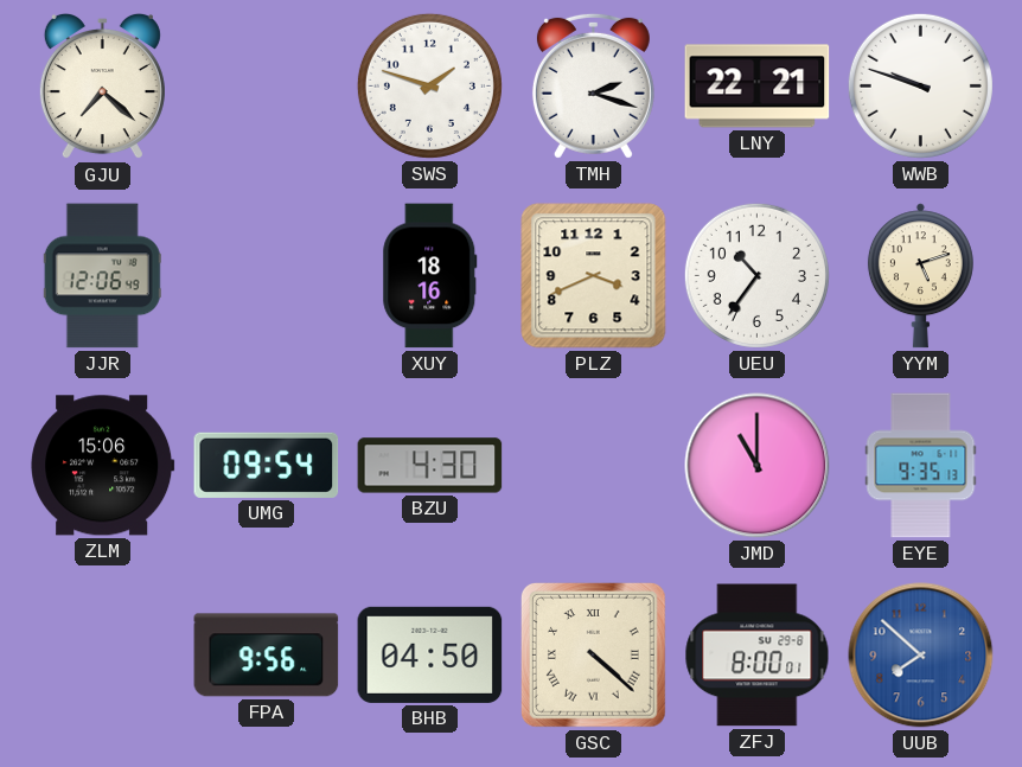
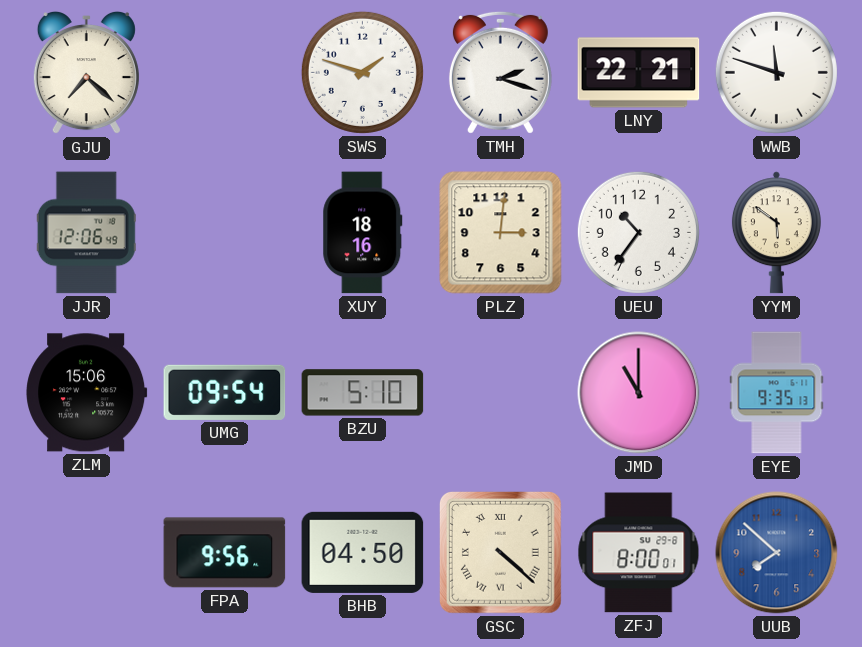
WWB: 9:48 -> 11:48 (776, 72)
PLZ: 3:41 -> 3:01 (501, 233)
YYM: 5:12 -> 5:51 (776, 233)
BZU: 4:30 -> 5:10 (363, 393)
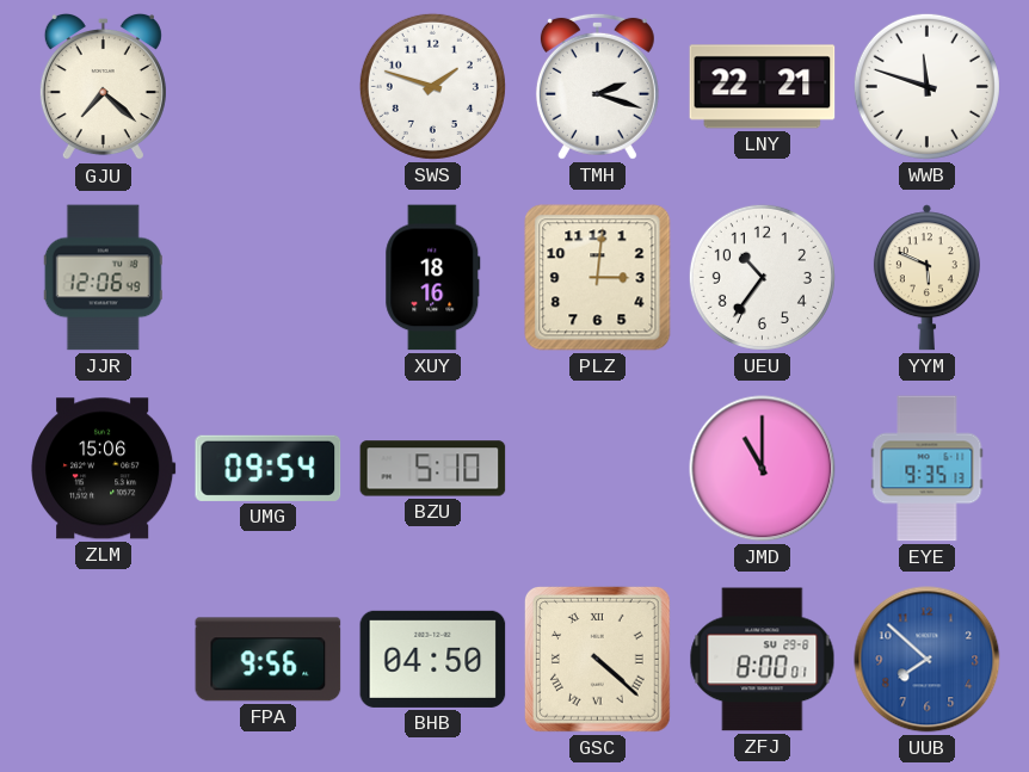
YYM: 5:51 -> 5:49 (926, 278)
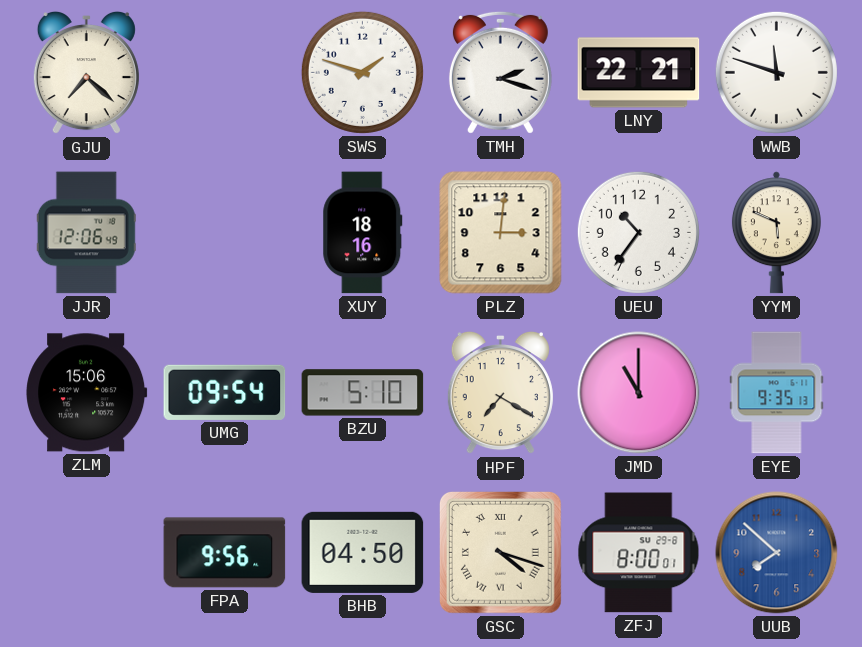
HPF: none -> 7:20 (500, 393)
GSC: 4:22 -> 4:18 (501, 553)
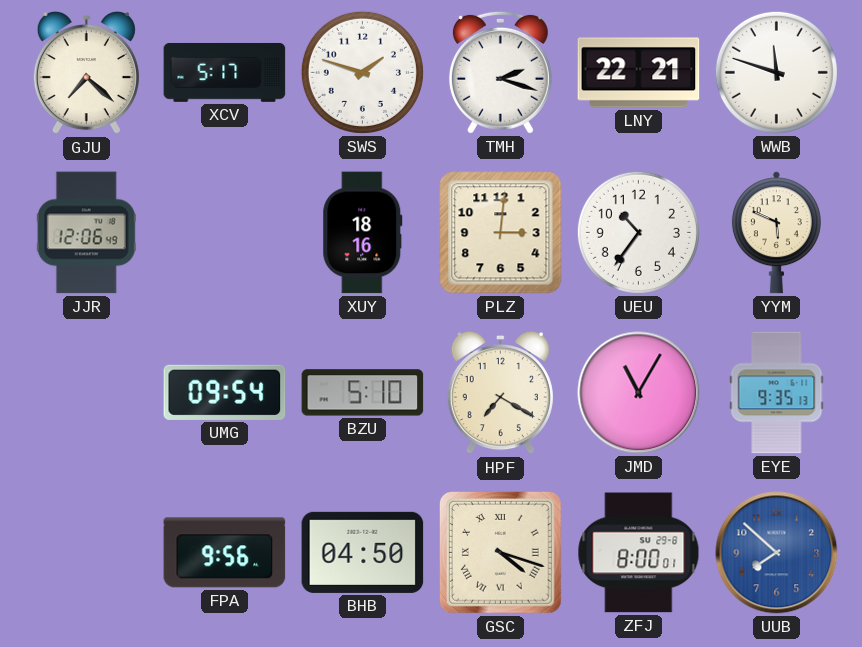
XCV: none -> 5:17 (225, 72)
ZLM: 15:06 -> none (87, 393)
JMD: 11:00 -> 11:05 (639, 393)
